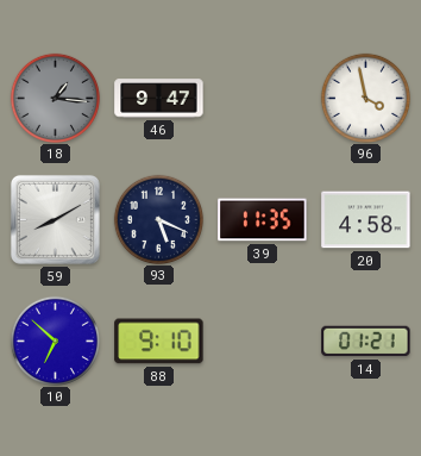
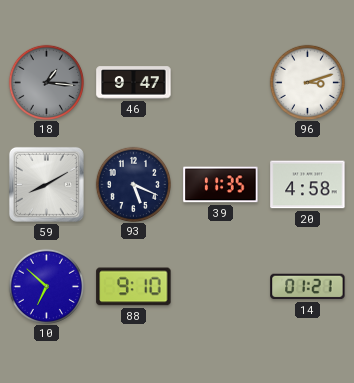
96: 3:58 -> 3:12 (307, 82)
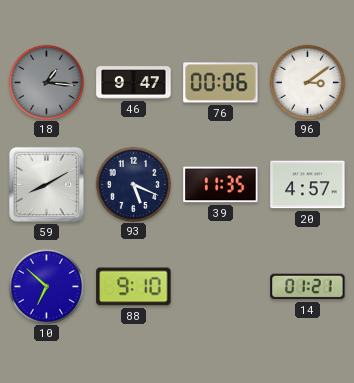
76: none -> 00:06 (221, 83)
96: 3:12 -> 3:09 (307, 82)
20: 4:58 -> 4:57 (308, 185)
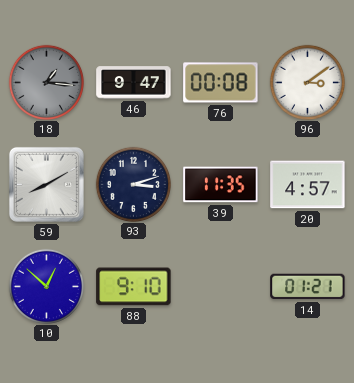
76: 00:06 -> 00:08 (221, 83)
93: 5:19 -> 3:12 (133, 184)
10: 6:52 -> 12:52 (46, 286)
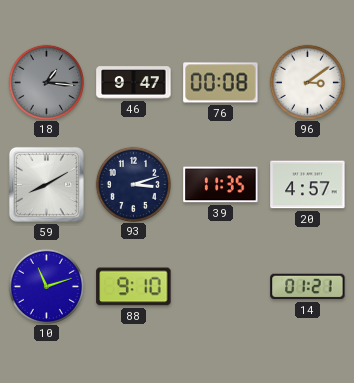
10: 12:52 -> 11:12 (46, 286)
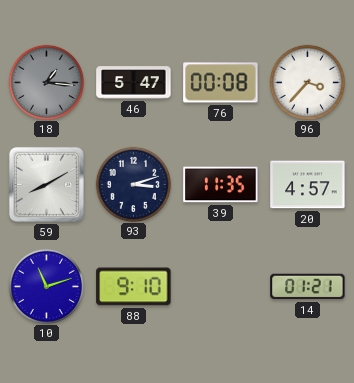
46: 9:47 -> 5:47 (134, 83)
96: 3:09 -> 3:37 (307, 82)
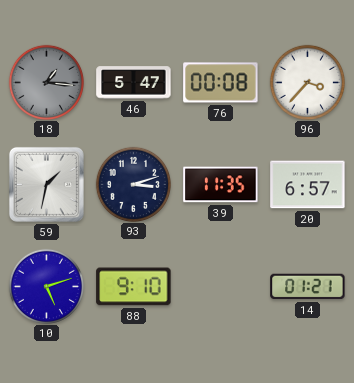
59: 8:10 -> 1:32 (46, 184)
20: 4:57 -> 6:57 (308, 185)
10: 11:12 -> 5:12 (46, 286)
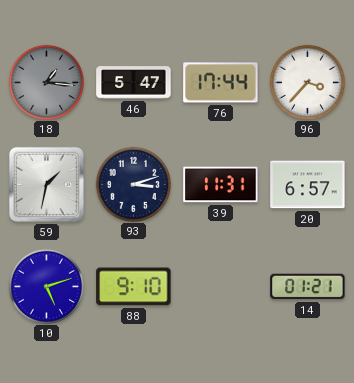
76: 00:08 -> 17:44 (221, 83)
39: 11:35 -> 11:31 (221, 185)
